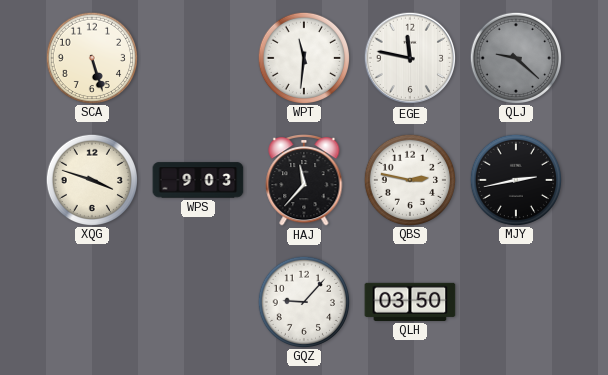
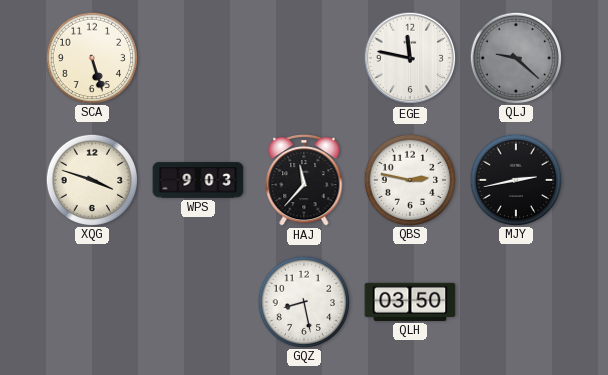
WPT: 11:31 -> none (303, 57)
GQZ: 9:07 -> 8:28 (303, 301)
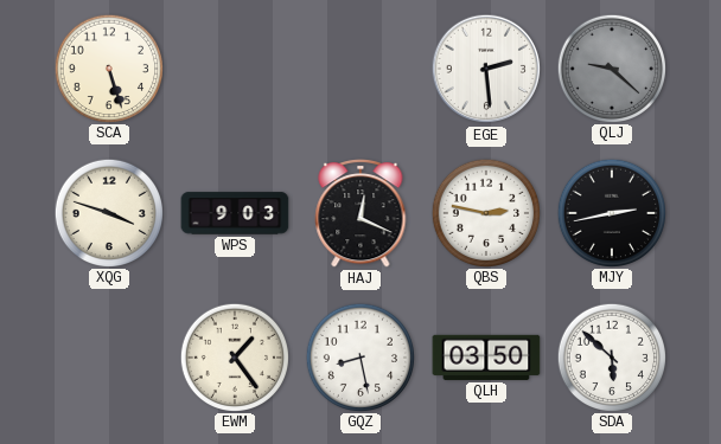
EGE: 11:47 -> 2:29 (486, 69)
HAJ: 11:37 -> 12:19 (360, 214)
EWM: none -> 1:24 (234, 356)
SDA: none -> 5:52 (611, 356)
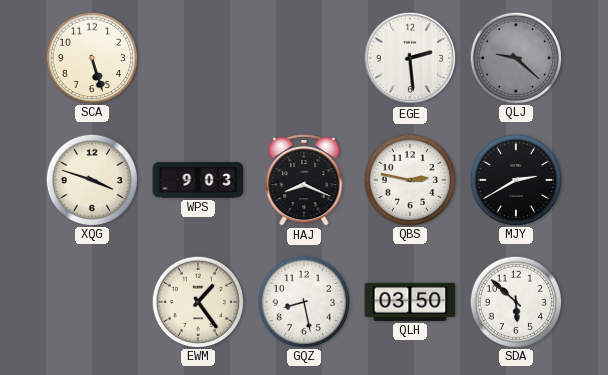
HAJ: 12:19 -> 8:19 (304, 181)
MJY: 2:43 -> 2:40 (515, 179)
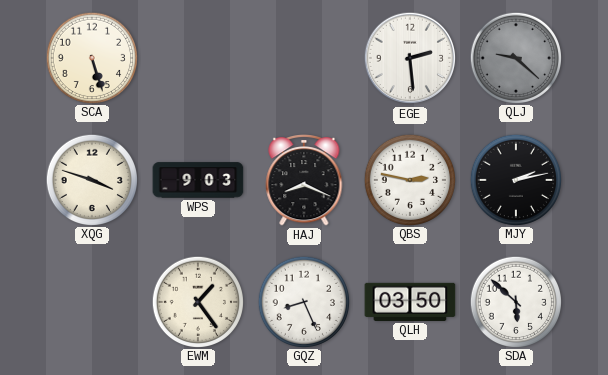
MJY: 2:40 -> 2:13 (515, 179)
GQZ: 8:28 -> 8:26 (303, 301)
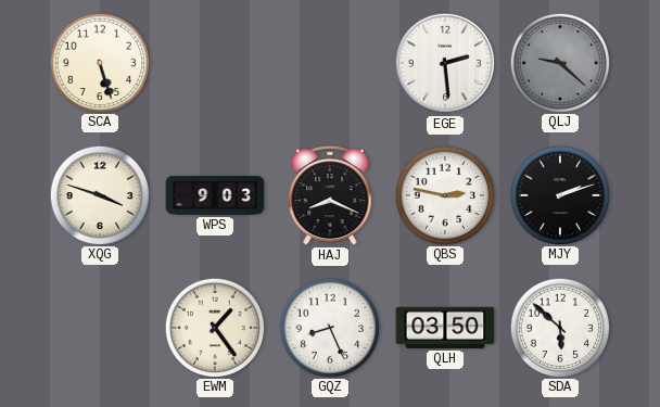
MJY: 2:13 -> 2:12 (559, 194)
